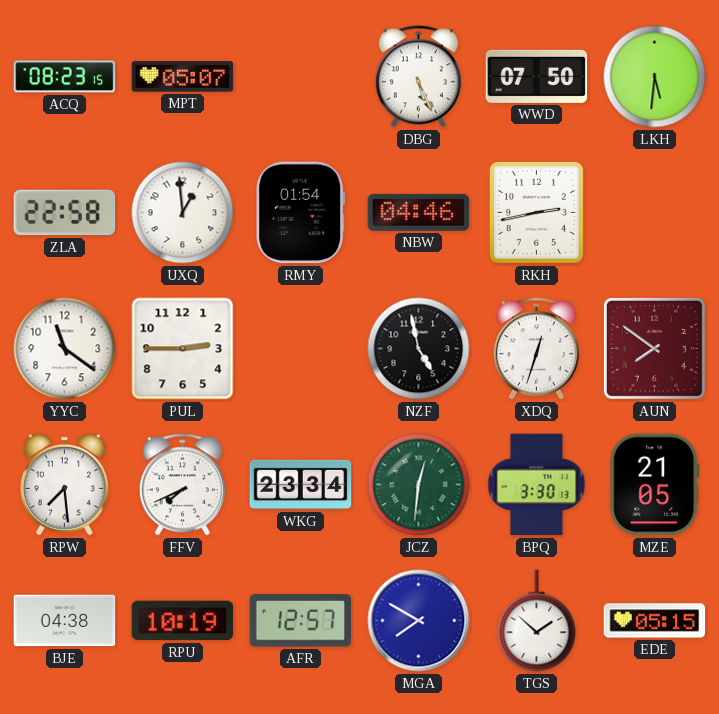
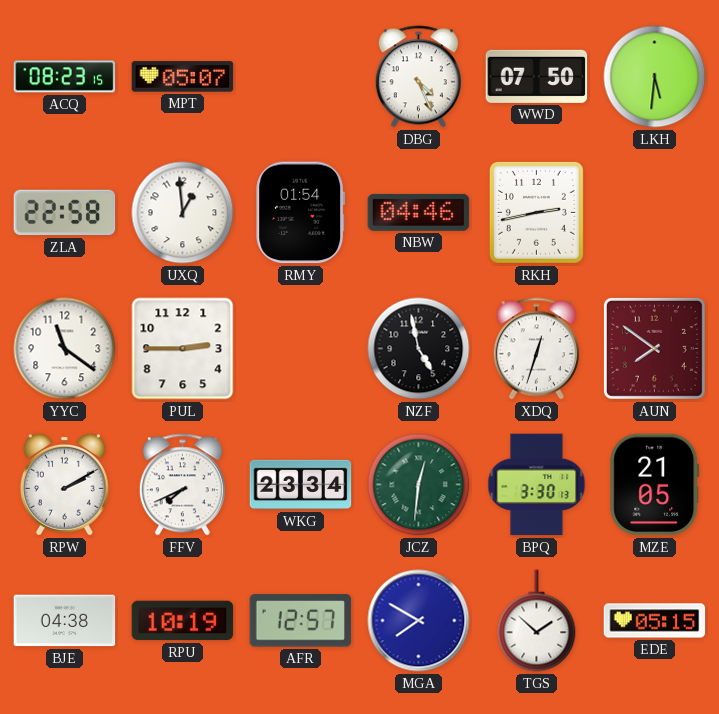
DBG: 5:26 -> 4:26 (418, 77)
RPW: 7:29 -> 2:10 (64, 484)
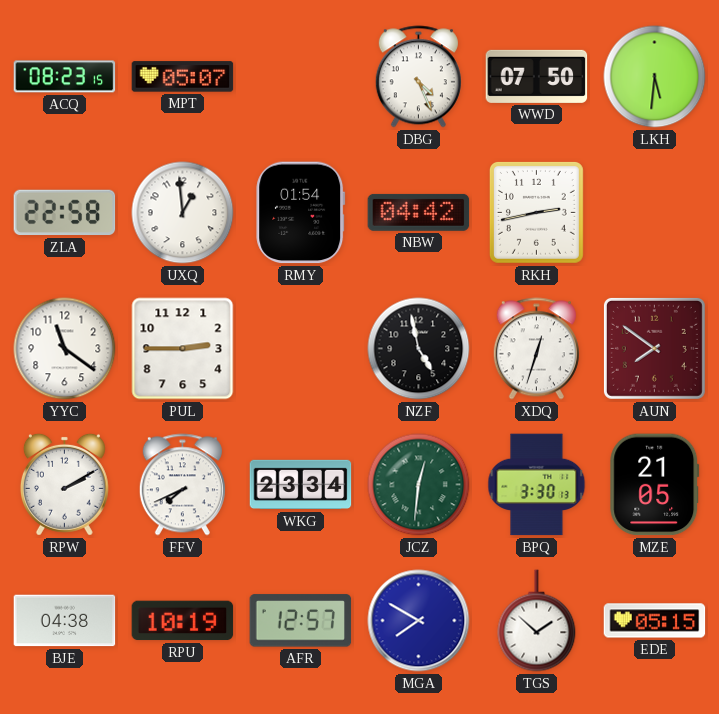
NBW: 04:46 -> 04:42 (419, 212)
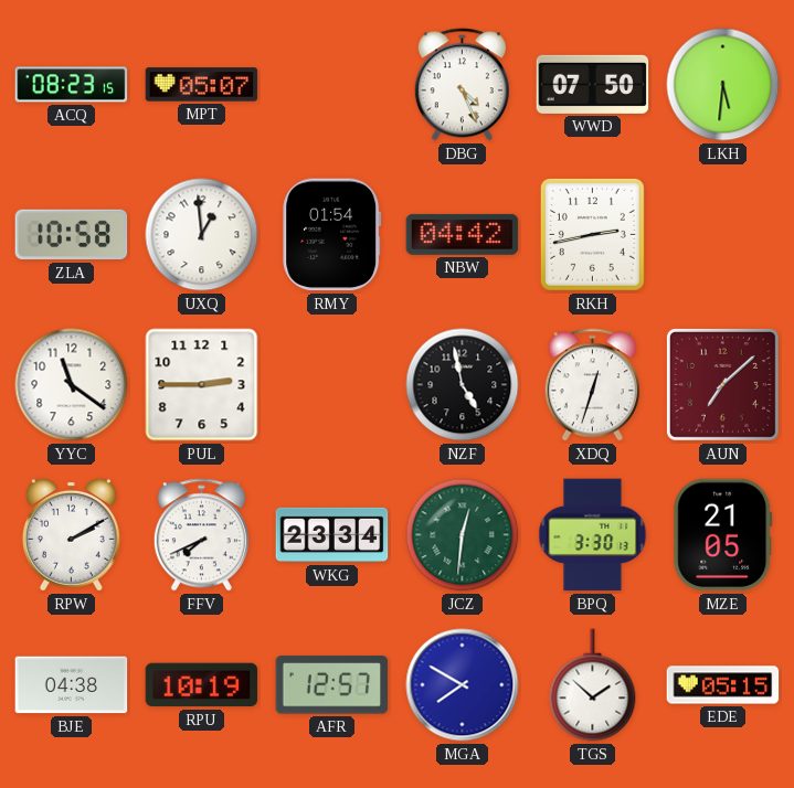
ZLA: 22:58 -> 10:58 (72, 235)
AUN: 7:51 -> 7:08 (722, 384)
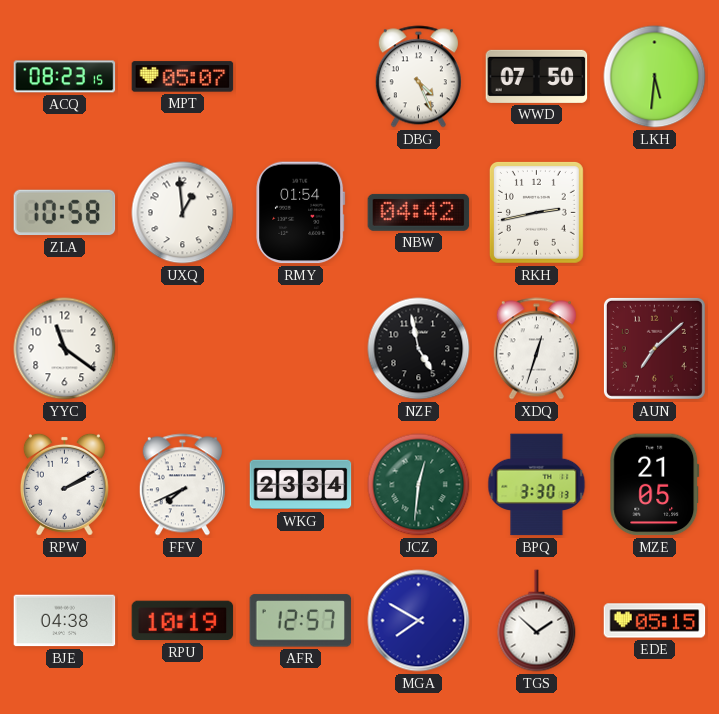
PUL: 2:45 -> none (202, 385)
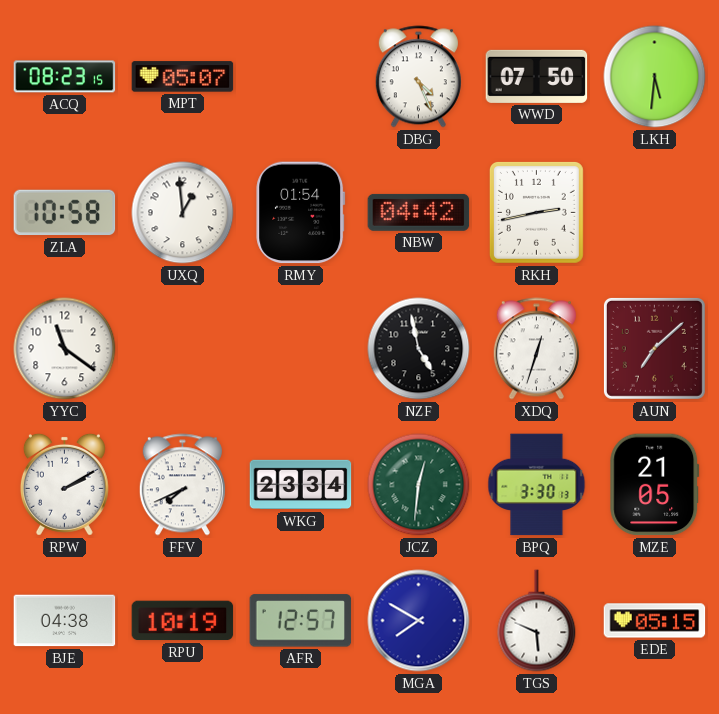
TGS: 1:52 -> 5:49 (537, 621)
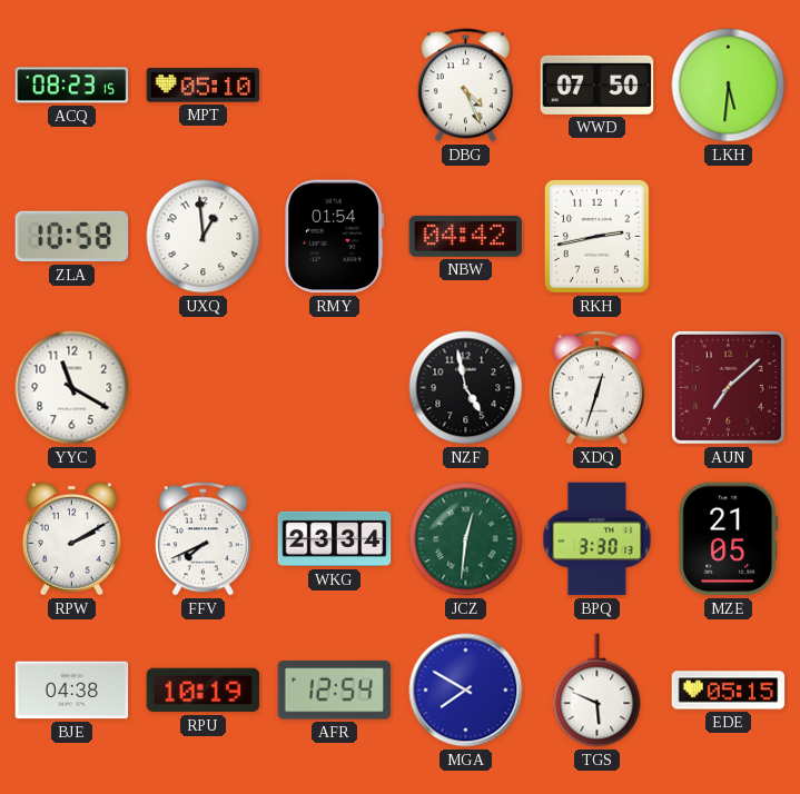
MPT: 05:07 -> 05:10 (204, 86)
YYC: 11:21 -> 11:20 (72, 388)
AFR: 12:57 -> 12:54 (335, 691)
